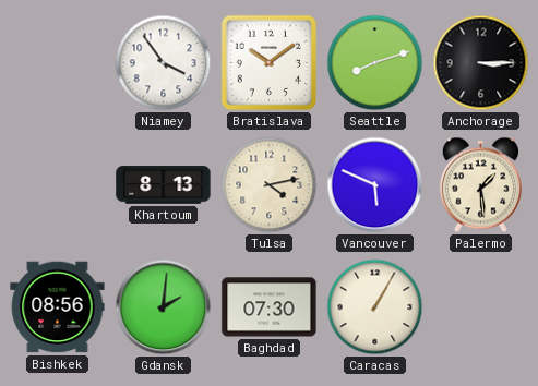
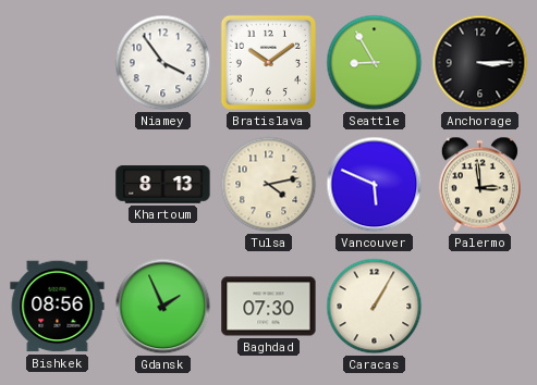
Seattle: 8:12 -> 8:55 (375, 63)
Palermo: 1:29 -> 2:59 (479, 185)
Gdansk: 2:01 -> 1:56 (163, 307)
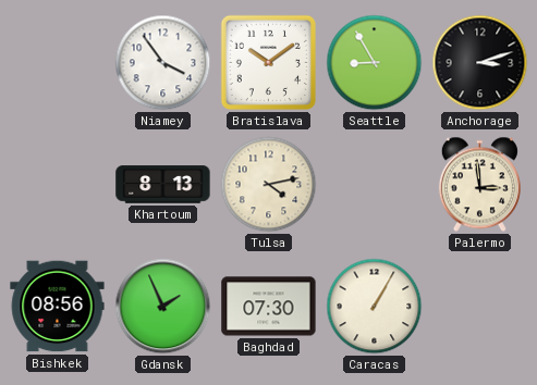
Anchorage: 3:15 -> 3:12 (480, 63)
Vancouver: 5:49 -> none (375, 185)
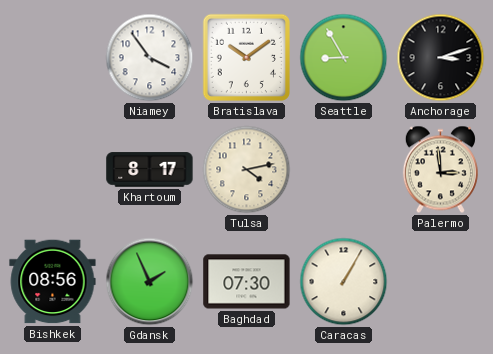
Khartoum: 8:13 -> 8:17 (150, 170)
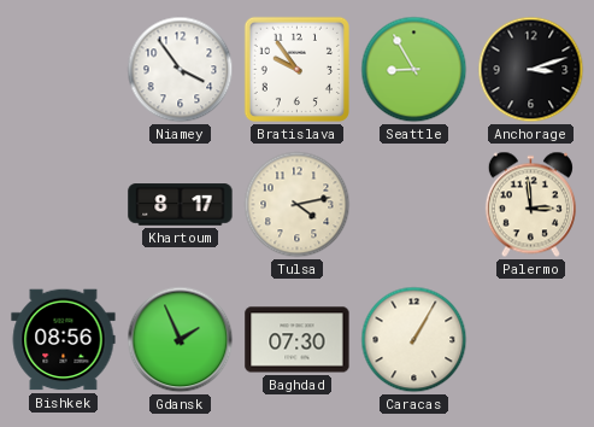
Bratislava: 10:09 -> 9:54 (296, 69)
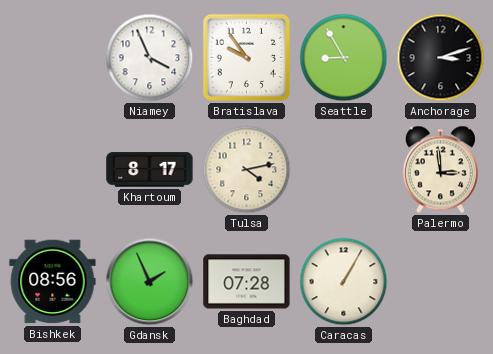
Niamey: 3:54 -> 3:56 (150, 58)
Baghdad: 07:30 -> 07:28 (247, 282)
